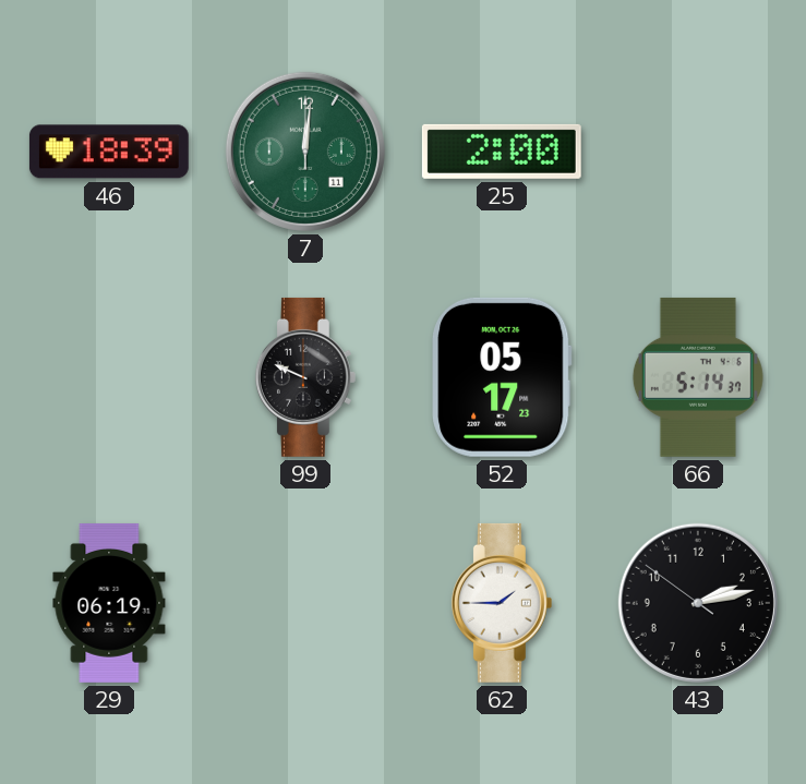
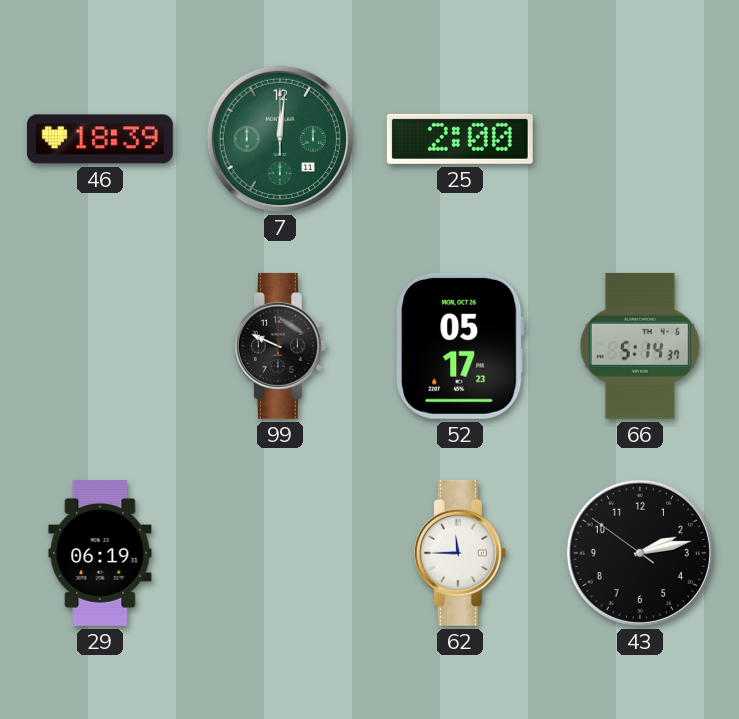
62: 1:45 -> 11:45 (460, 553)
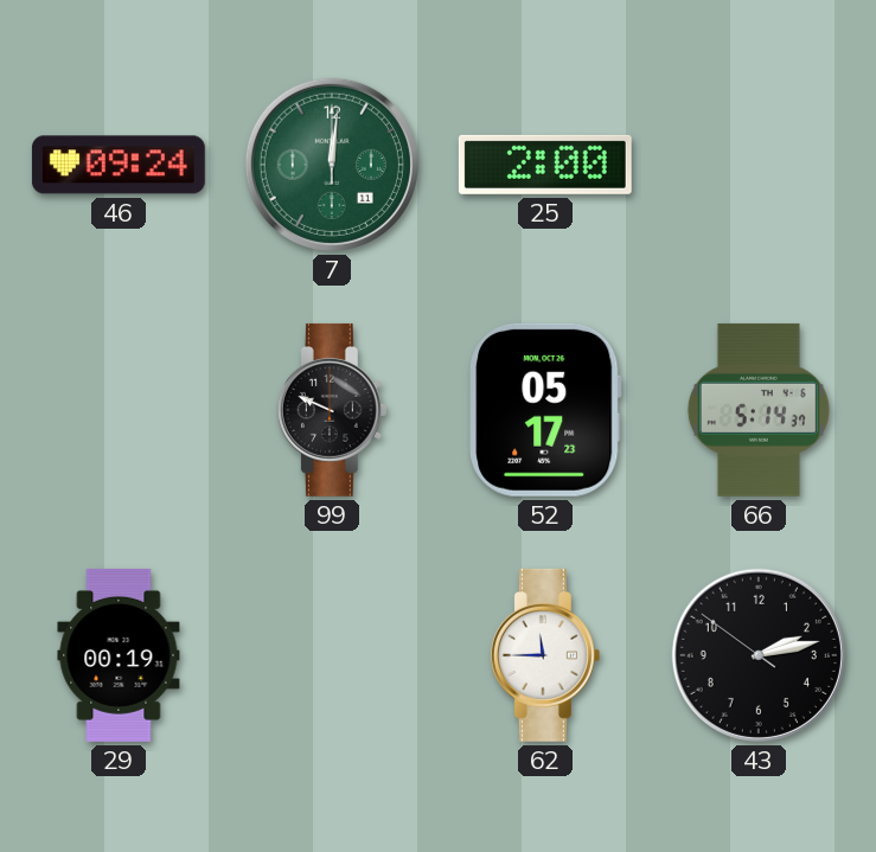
46: 18:39 -> 09:24 (119, 165)
29: 06:19 -> 00:19 (119, 655)
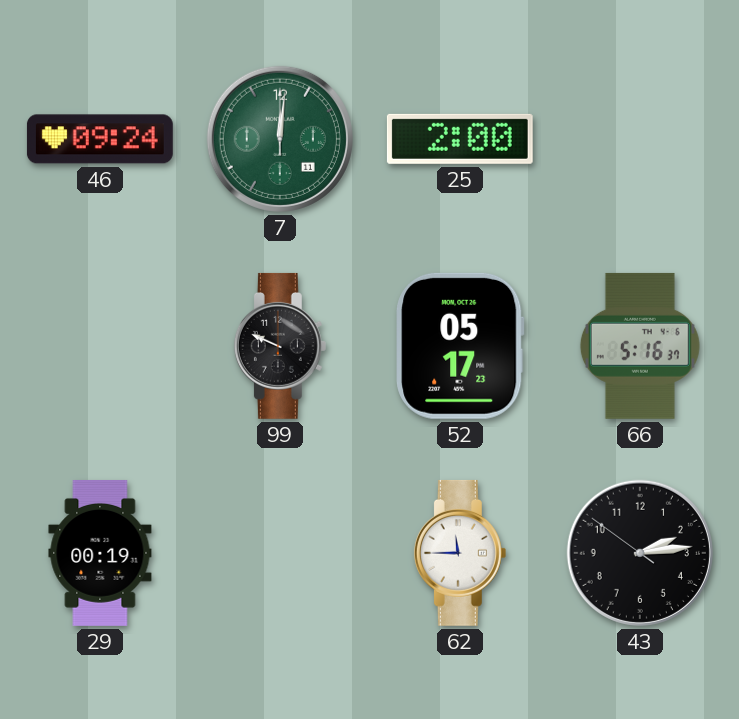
66: 5:14 -> 5:16 (640, 346)
43: 2:12 -> 2:13 (640, 553)
